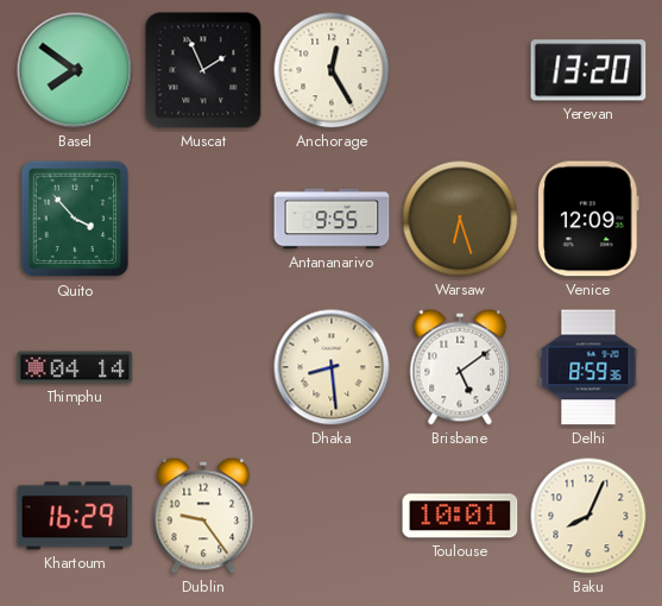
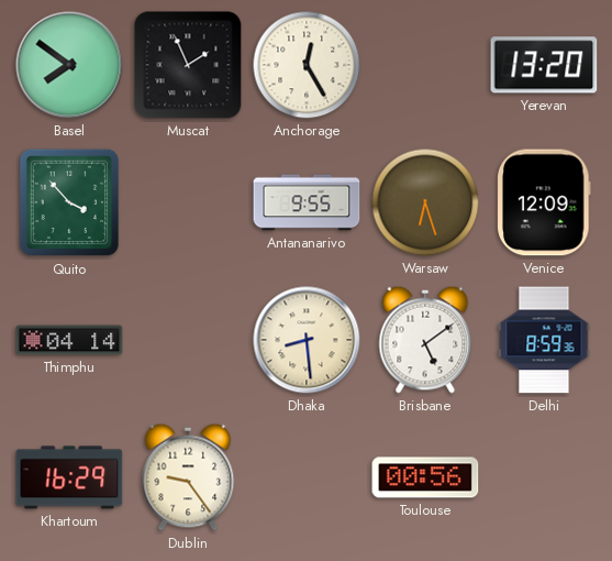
Toulouse: 10:01 -> 00:56 (425, 477)
Baku: 8:04 -> none (588, 516)
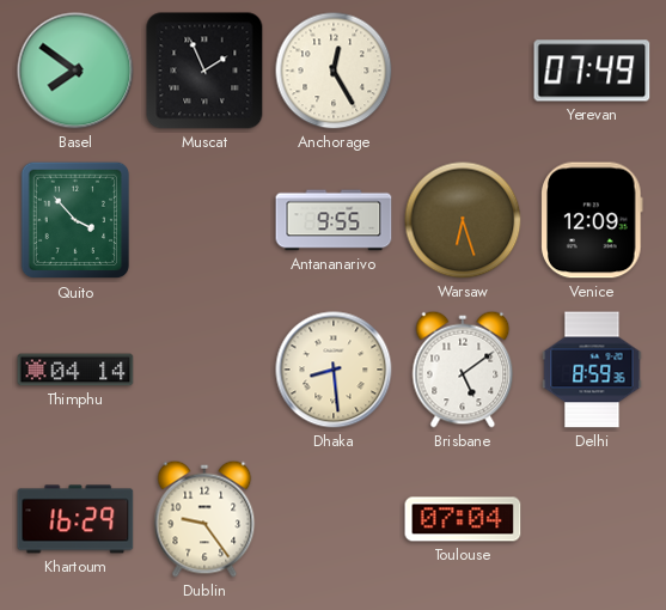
Yerevan: 13:20 -> 07:49 (592, 71)
Toulouse: 00:56 -> 07:04 (463, 519)
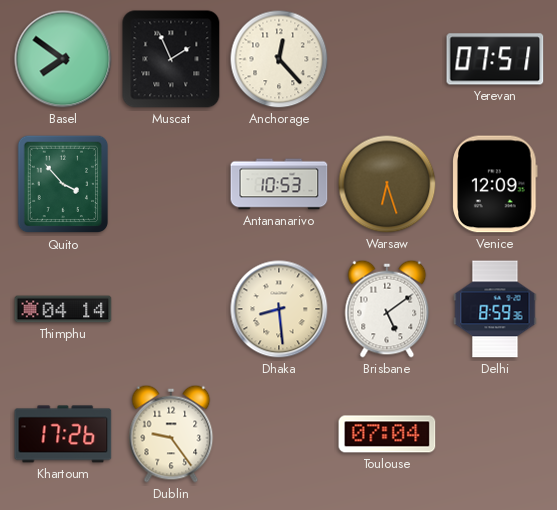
Anchorage: 12:25 -> 12:23 (279, 59)
Yerevan: 07:49 -> 07:51 (495, 59)
Antananarivo: 9:55 -> 10:53 (279, 184)
Khartoum: 16:29 -> 17:26 (63, 434)
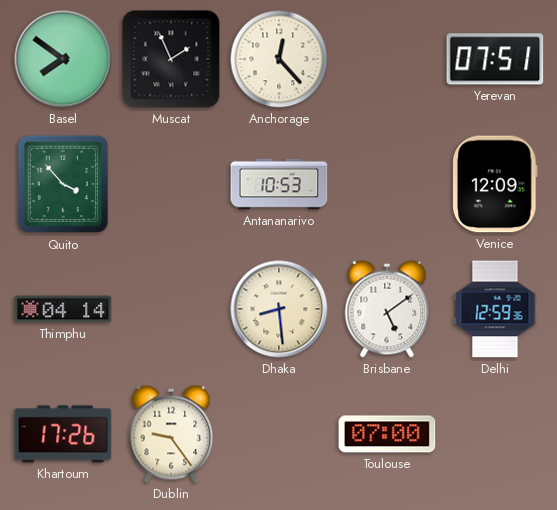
Warsaw: 6:27 -> none (387, 184)
Delhi: 8:59 -> 12:59 (495, 309)
Toulouse: 07:04 -> 07:00 (387, 434)
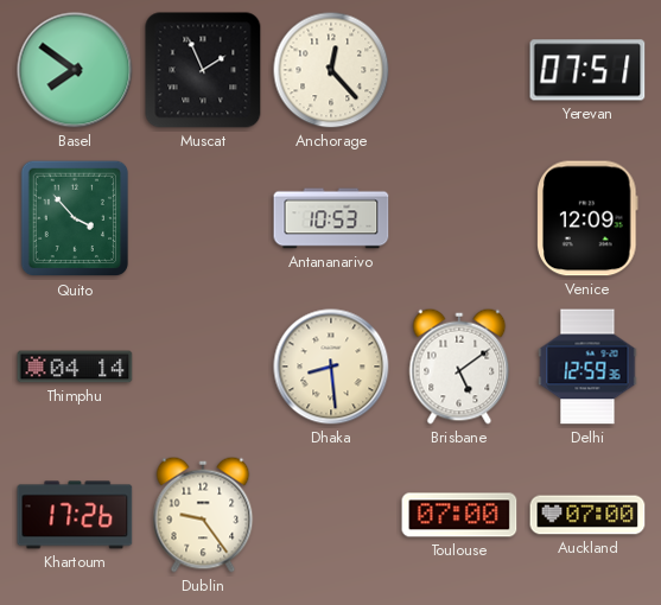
Auckland: none -> 07:00 (587, 515)
